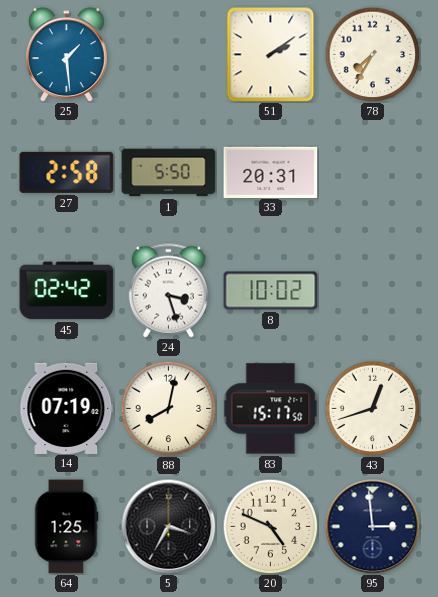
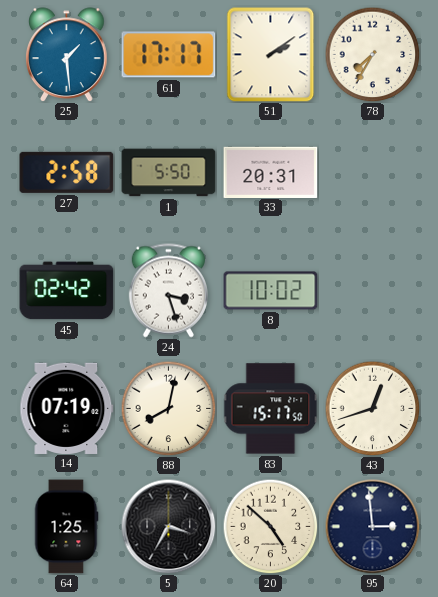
61: none -> 17:17 (169, 55)
20: 4:49 -> 4:52 (270, 526)
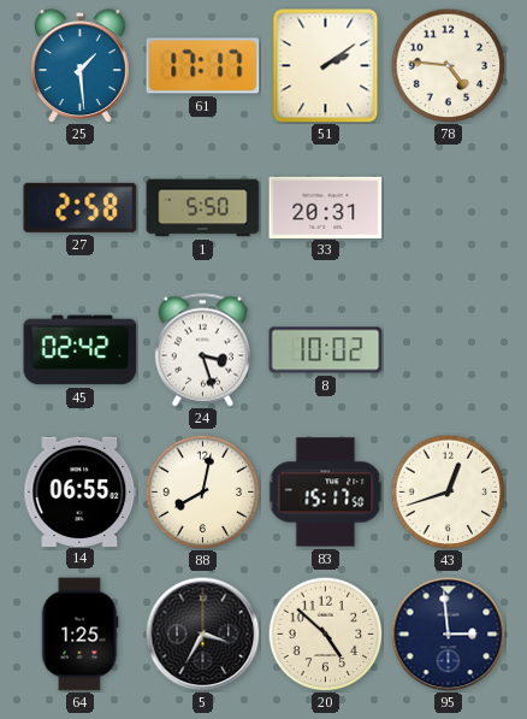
78: 7:35 -> 4:46 (448, 65)
14: 07:19 -> 06:55 (81, 491)
